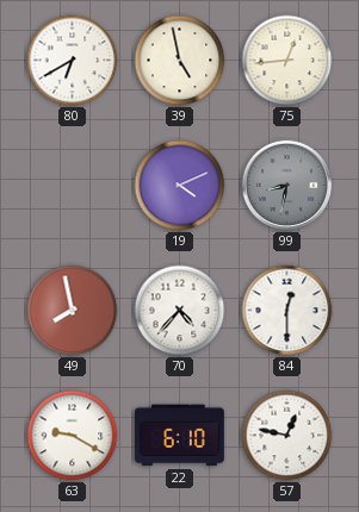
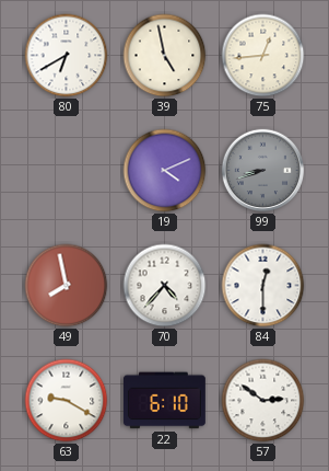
99: 8:32 -> 8:42 (263, 171)
57: 12:47 -> 2:51 (263, 401)
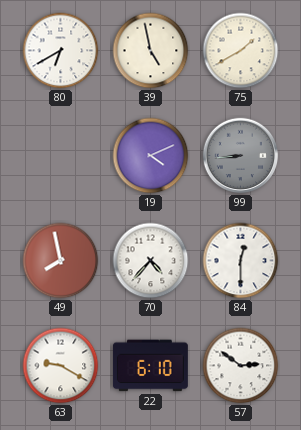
75: 12:44 -> 1:40 (241, 51)
99: 8:42 -> 8:44 (241, 156)
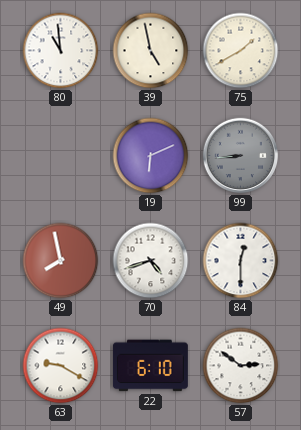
80: 6:40 -> 10:59 (61, 51)
19: 4:11 -> 6:11 (151, 156)
70: 4:37 -> 4:42 (151, 261)
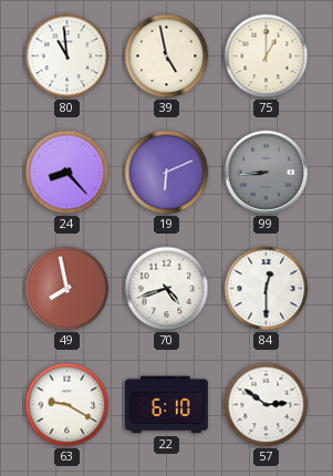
75: 1:40 -> 1:00 (267, 56)
24: none -> 8:23 (67, 173)
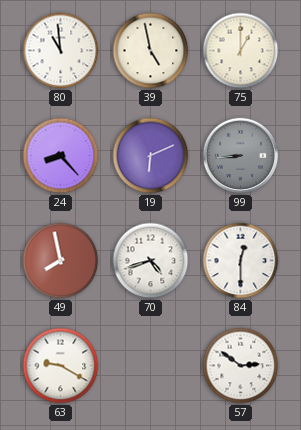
22: 6:10 -> none (166, 405)
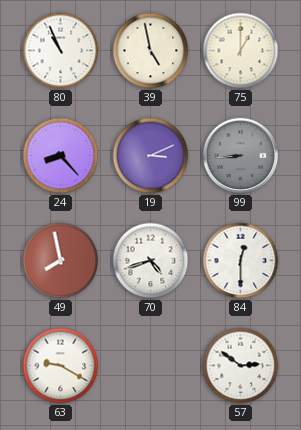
80: 10:59 -> 10:56 (61, 51)
19: 6:11 -> 3:11 (151, 156)
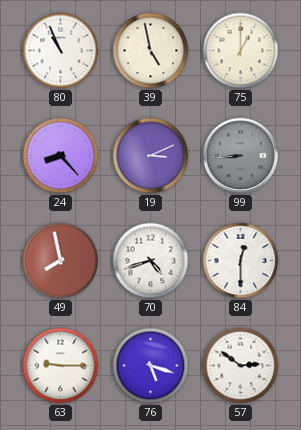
63: 9:20 -> 9:15 (61, 366)
76: none -> 5:18 (151, 366)
